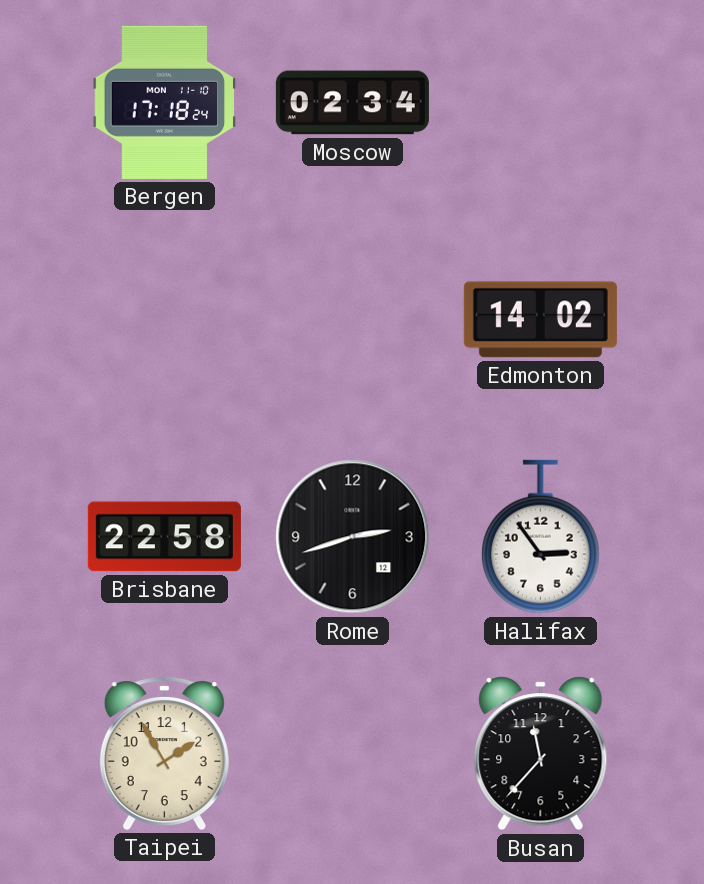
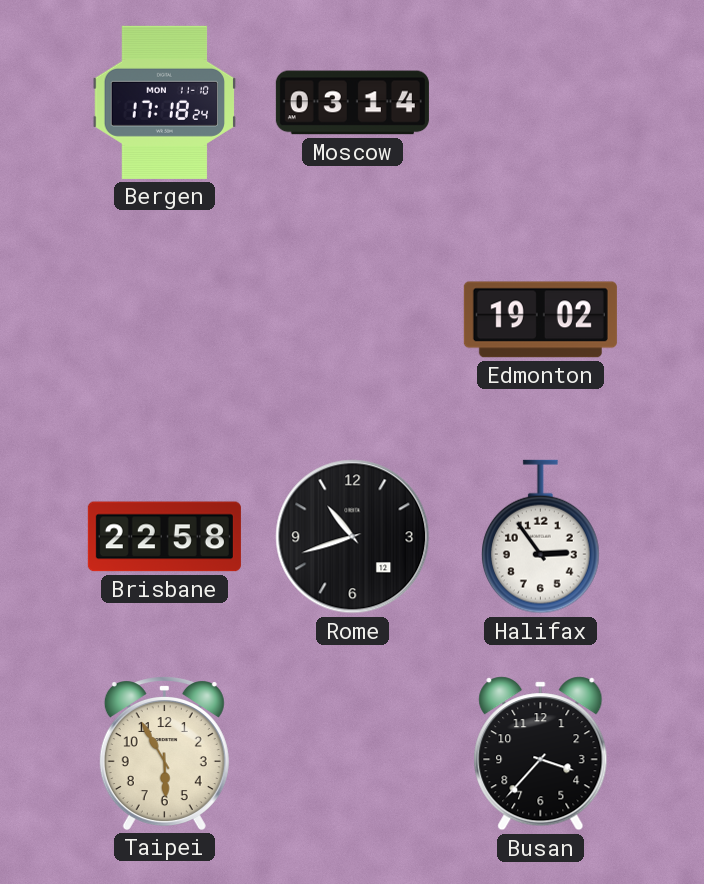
Moscow: 02:34 -> 03:14 (352, 103)
Edmonton: 14:02 -> 19:02 (540, 320)
Rome: 2:42 -> 10:42 (353, 537)
Taipei: 1:55 -> 5:55 (164, 753)
Busan: 11:37 -> 3:37 (541, 754)
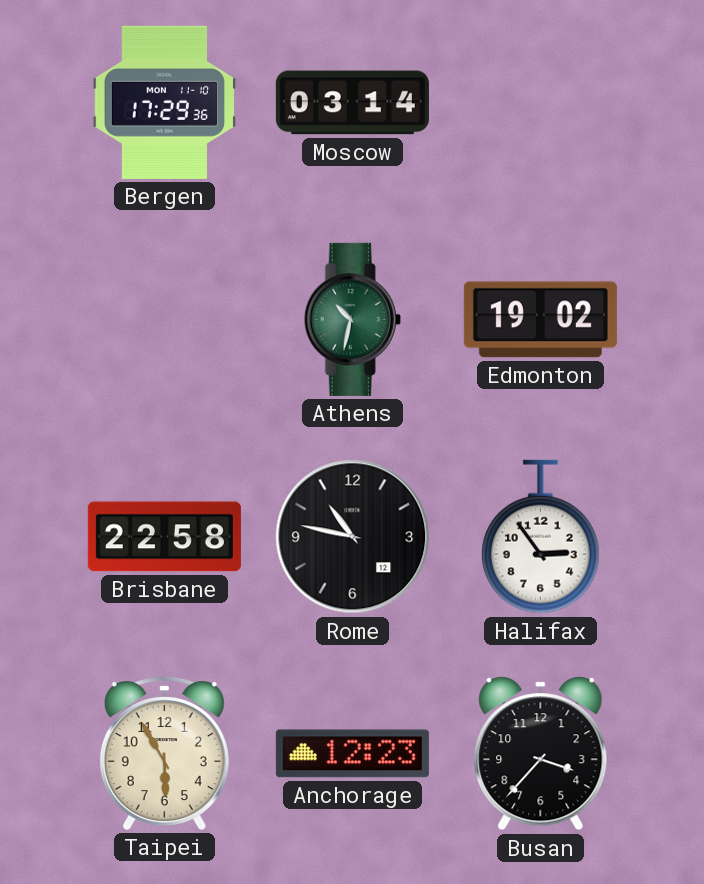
Bergen: 17:18 -> 17:29 (165, 102)
Athens: none -> 10:32 (352, 319)
Rome: 10:42 -> 10:47 (353, 537)
Anchorage: none -> 12:23 (352, 754)
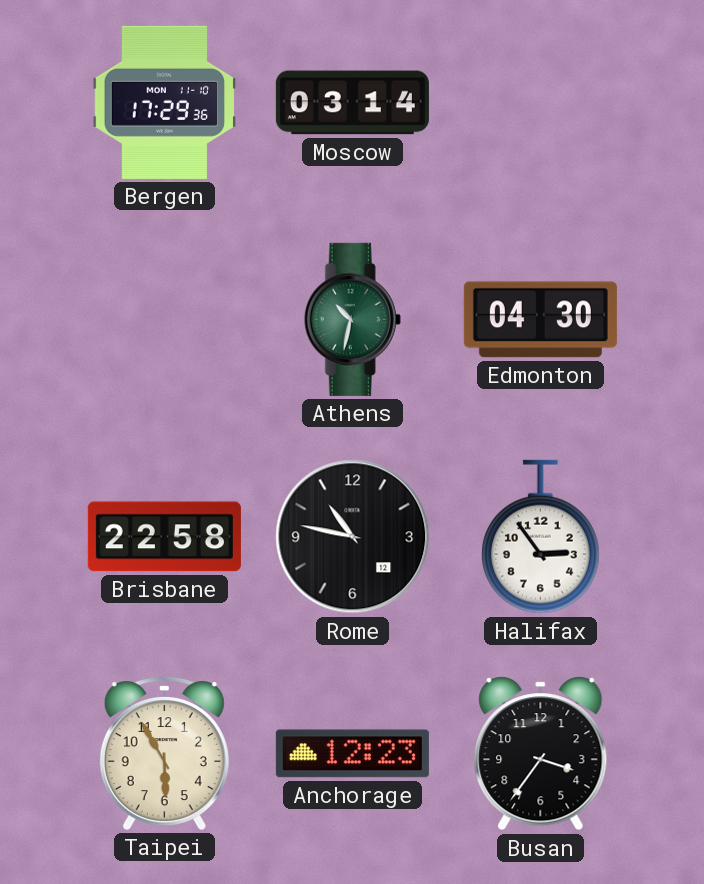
Edmonton: 19:02 -> 04:30 (540, 320)
Busan: 3:37 -> 3:36 (541, 754)
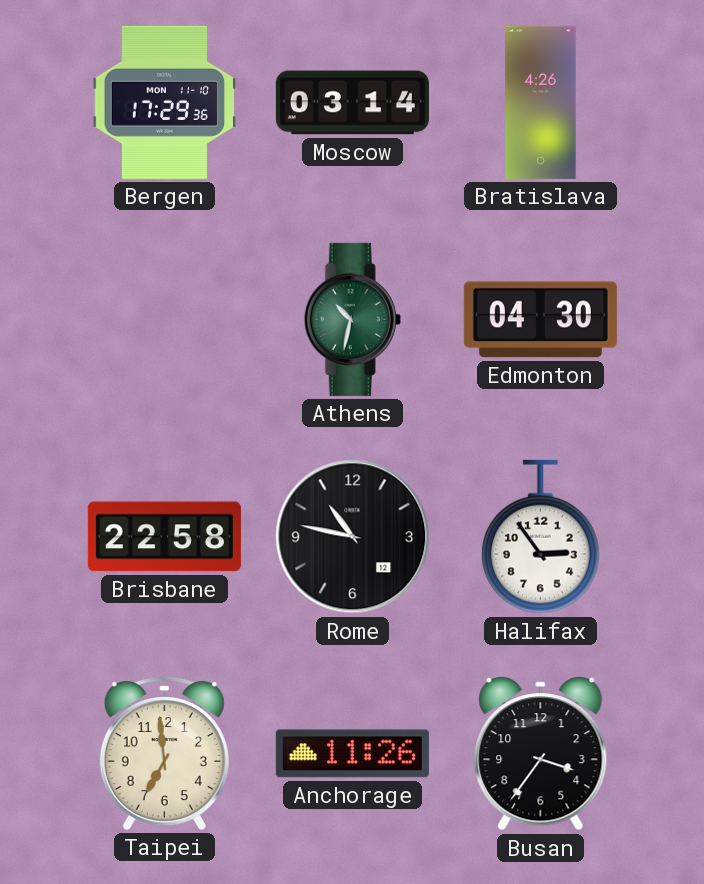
Bratislava: none -> 4:26 (541, 102)
Taipei: 5:55 -> 6:59 (164, 753)
Anchorage: 12:23 -> 11:26 (352, 754)
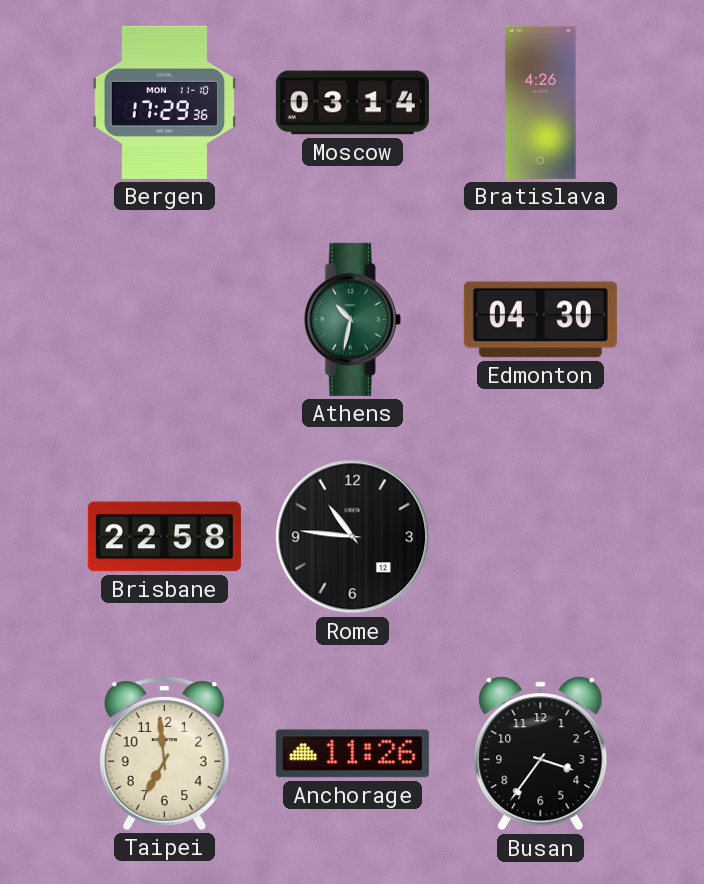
Rome: 10:47 -> 10:46 (353, 537)
Halifax: 2:54 -> none (541, 537)
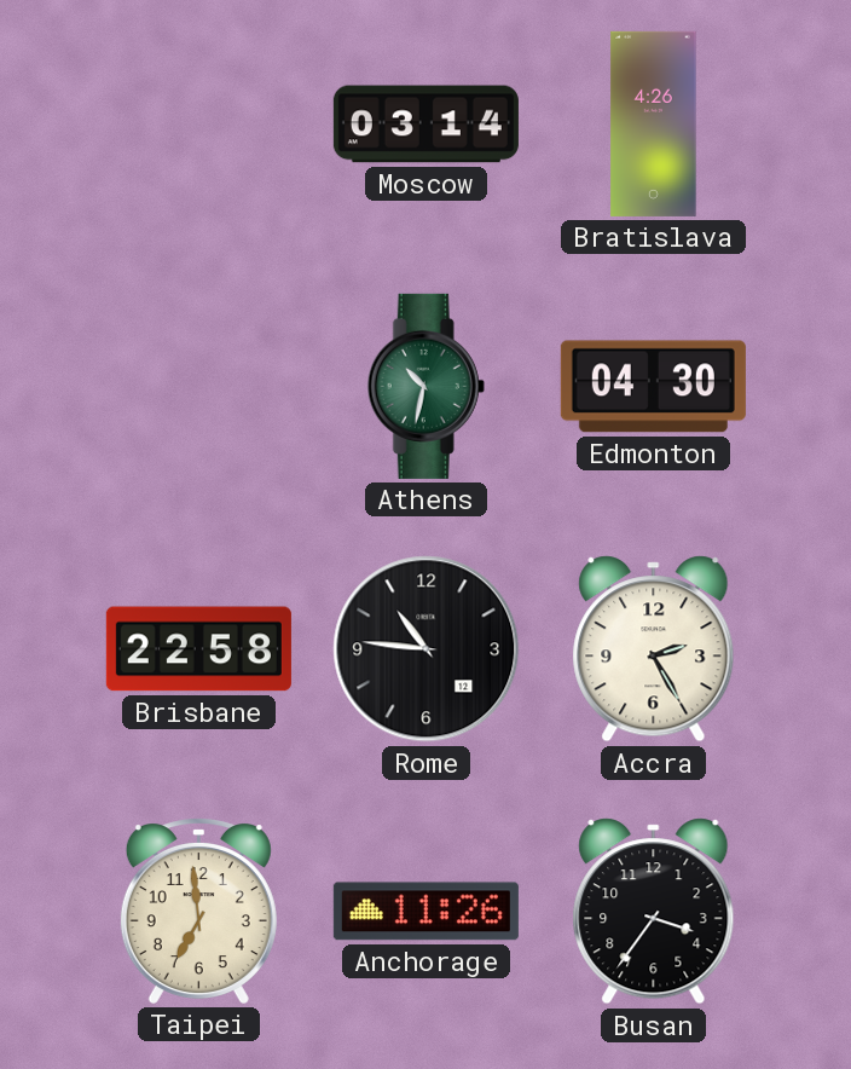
Bergen: 17:29 -> none (165, 102)
Accra: none -> 2:25 (654, 649)
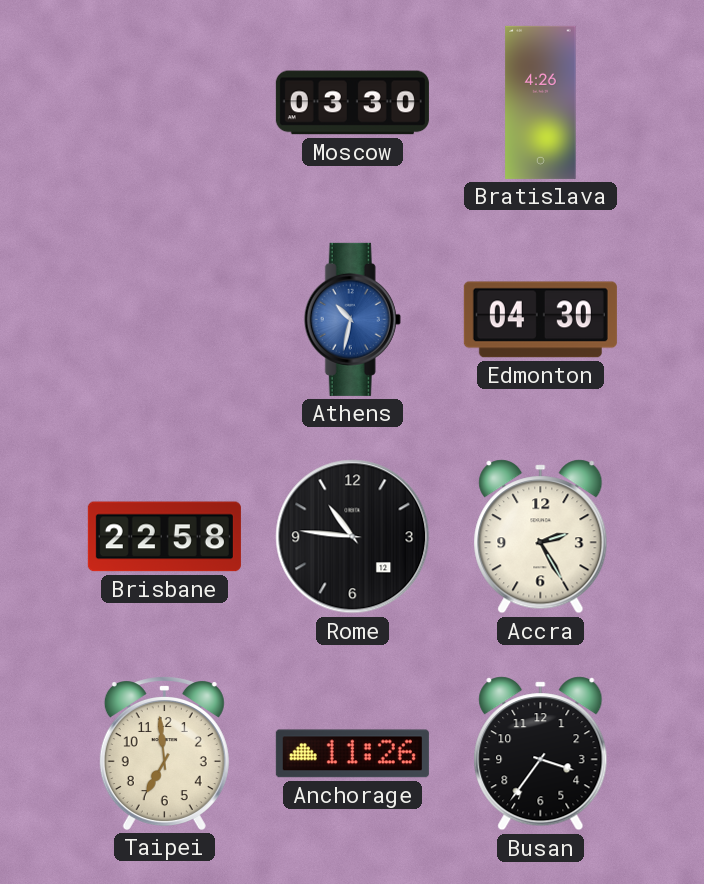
Moscow: 03:14 -> 03:30 (352, 103)
Athens dial: green -> blue (352, 319)
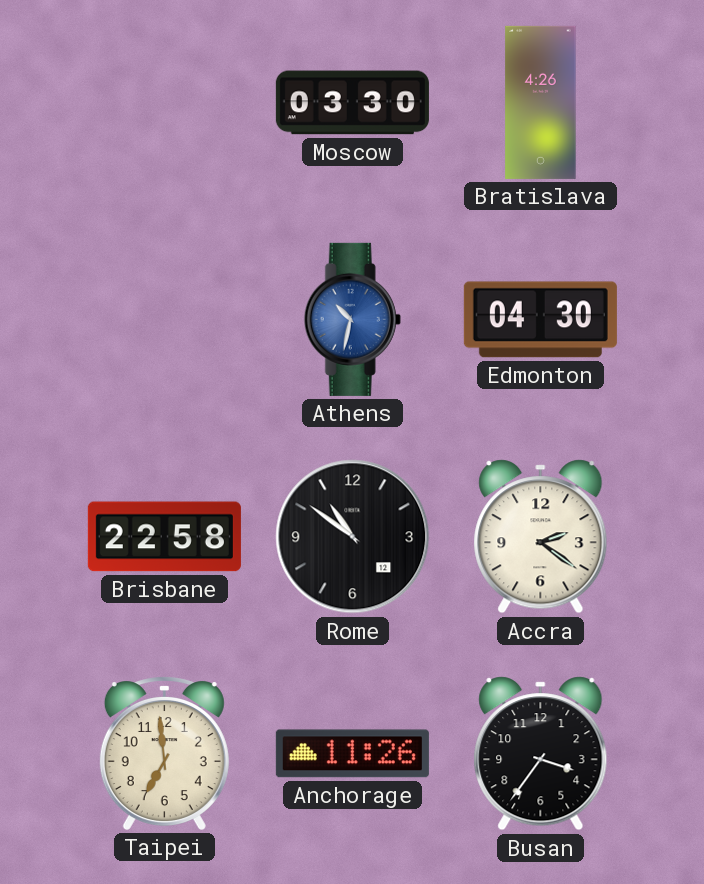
Rome: 10:46 -> 10:51 (353, 537)
Accra: 2:25 -> 2:21 (541, 537)
